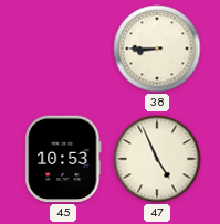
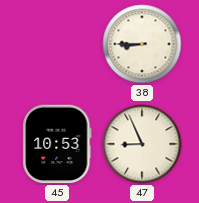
47: 4:56 -> 8:56 (142, 144)
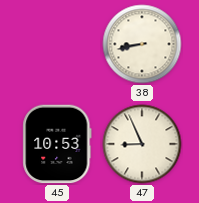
38: 8:45 -> 8:43 (142, 44)
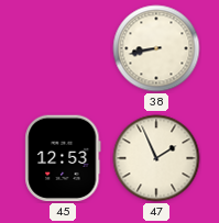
45: 10:53 -> 12:53 (63, 158)
47: 8:56 -> 1:56 (156, 158)
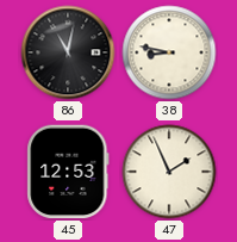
86: none -> 11:02 (68, 52)
38: 8:43 -> 8:47 (169, 52)
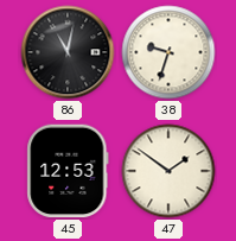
38: 8:47 -> 9:33 (168, 52)
47: 1:56 -> 1:51 (168, 171)
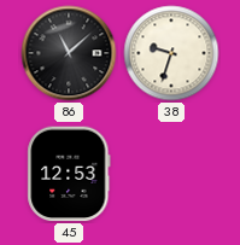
86: 11:02 -> 11:08 (69, 53)
47: 1:51 -> none (168, 171)
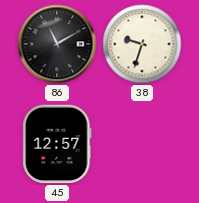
86: 11:08 -> 11:10 (57, 44)
45: 12:53 -> 12:57 (57, 144)
